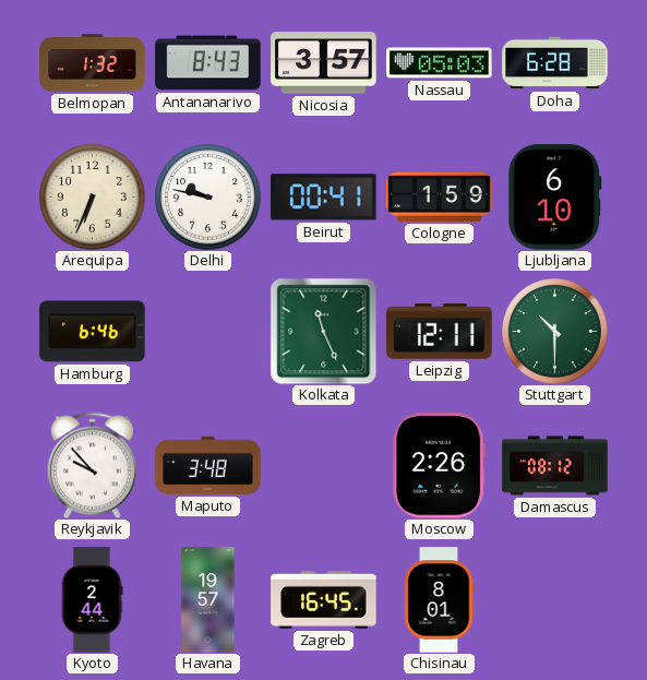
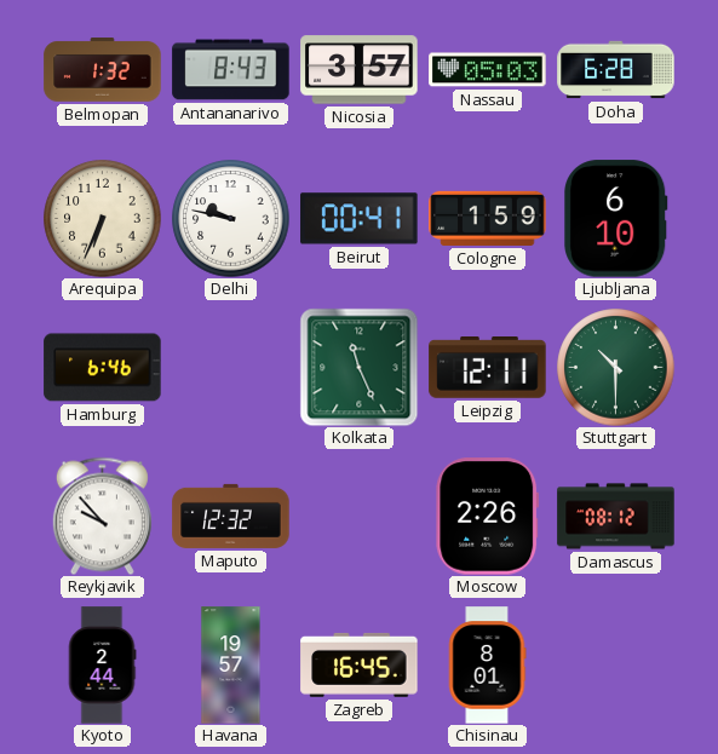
Maputo: 3:48 -> 12:32 (231, 516)
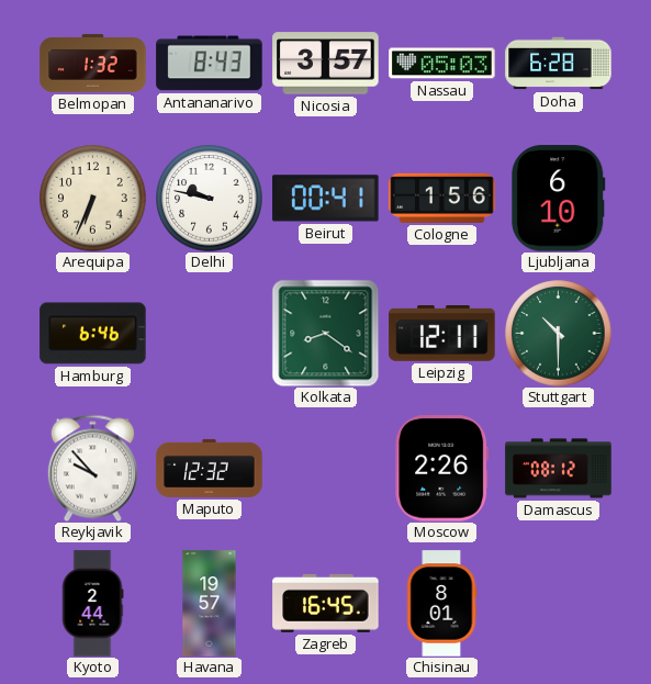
Cologne: 1:59 -> 1:56 (442, 198)
Kolkata: 11:26 -> 8:21 (325, 333)
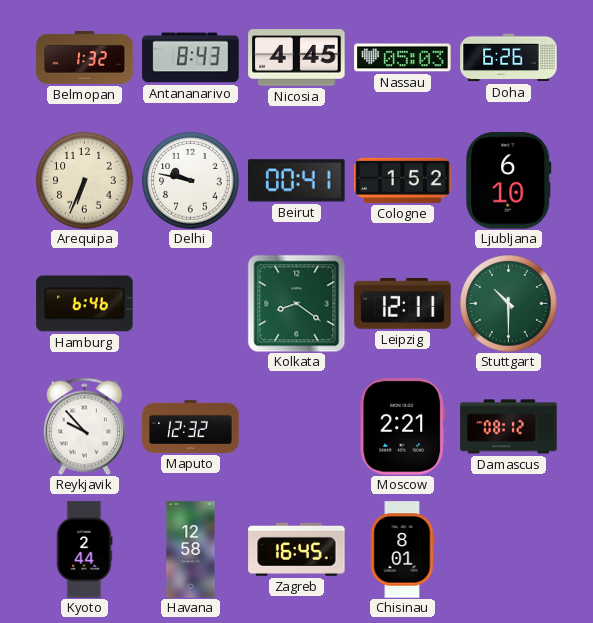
Nicosia: 3:57 -> 4:45 (297, 58)
Doha: 6:28 -> 6:26 (509, 58)
Cologne: 1:56 -> 1:52 (403, 180)
Moscow: 2:26 -> 2:21 (403, 427)
Havana: 19:57 -> 12:58 (191, 550)
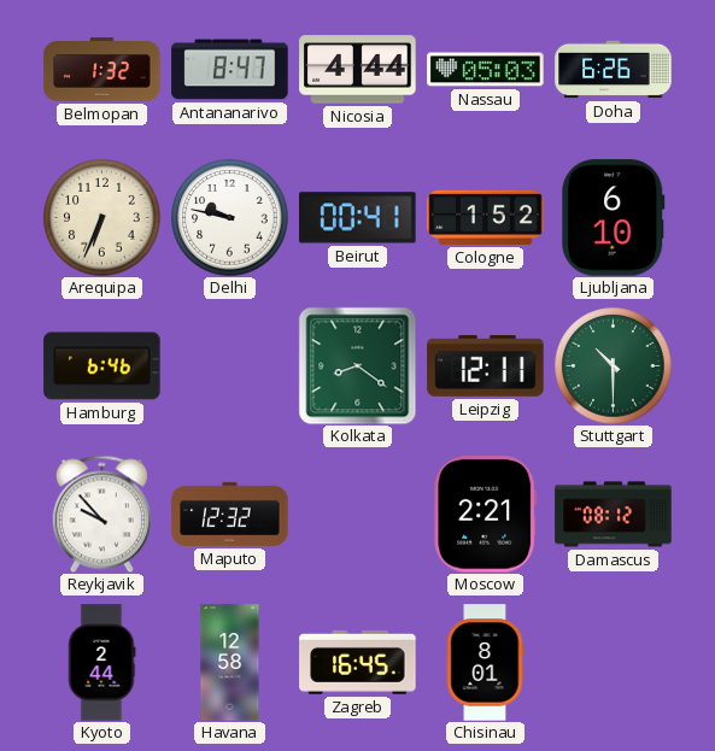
Antananarivo: 8:43 -> 8:47 (230, 70)
Nicosia: 4:45 -> 4:44 (358, 70)
